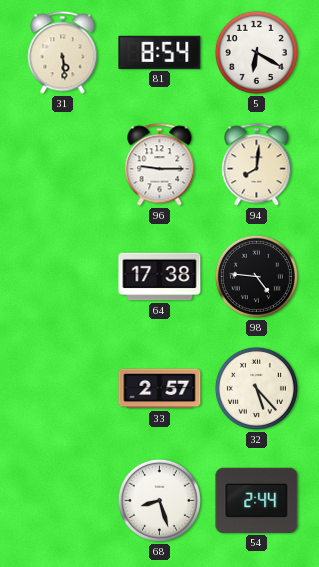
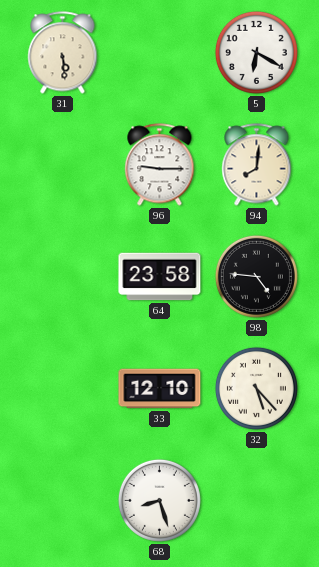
81: 8:54 -> none (160, 52)
64: 17:38 -> 23:58 (160, 277)
33: 2:57 -> 12:10 (160, 389)
54: 2:44 -> none (257, 500)
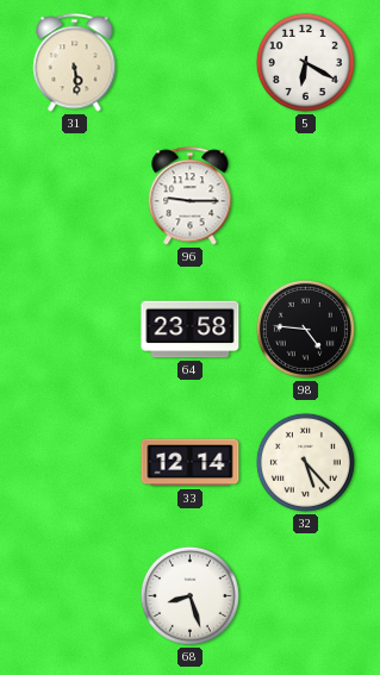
94: 8:01 -> none (257, 165)
33: 12:10 -> 12:14 (191, 463)
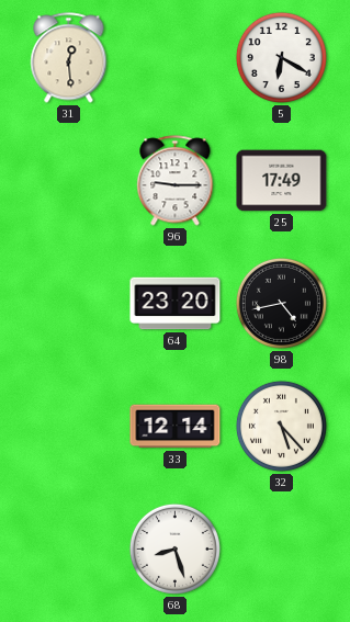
31: 5:29 -> 12:29 (69, 58)
25: none -> 17:49 (282, 181)
64: 23:58 -> 23:20 (176, 304)
98: 4:46 -> 4:43 (281, 303)
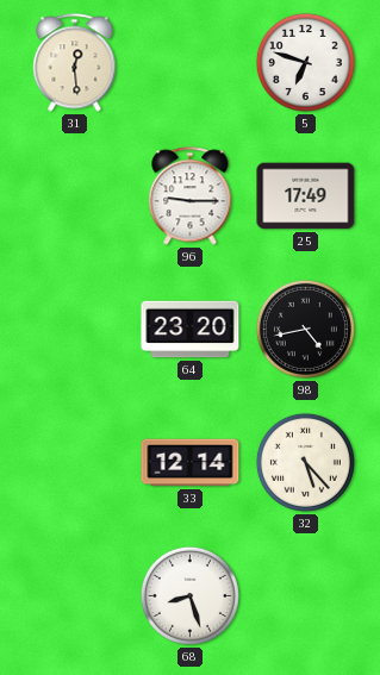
5: 6:20 -> 6:48 (305, 62)
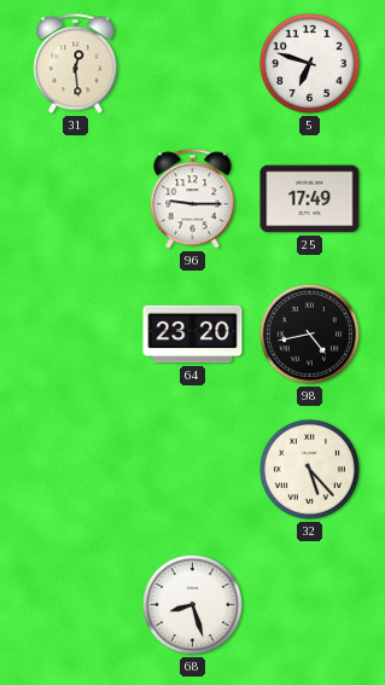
33: 12:14 -> none (191, 463)
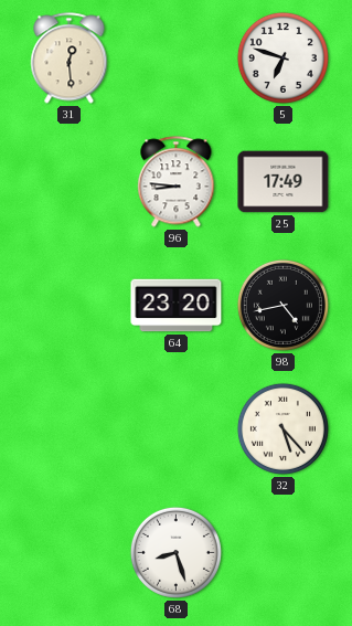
96: 9:15 -> 8:46 (177, 182)
